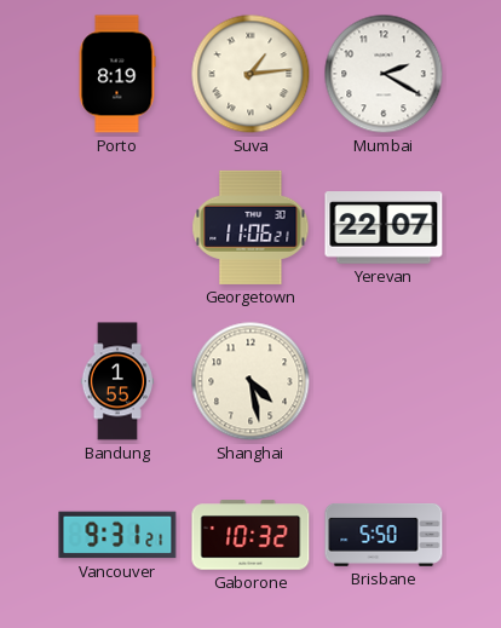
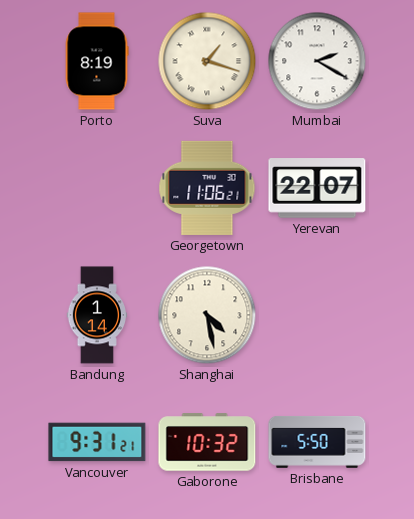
Suva: 1:14 -> 1:18 (207, 61)
Bandung: 1:55 -> 1:14 (97, 315)
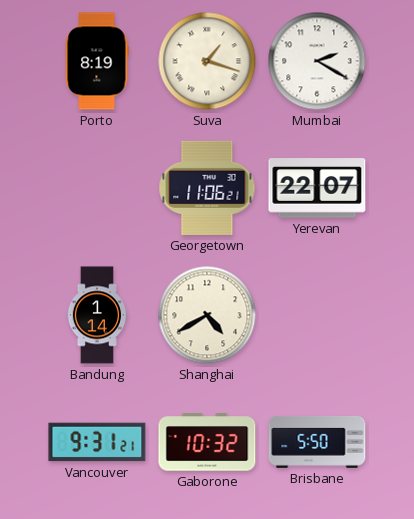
Shanghai: 4:28 -> 4:40 (207, 315)
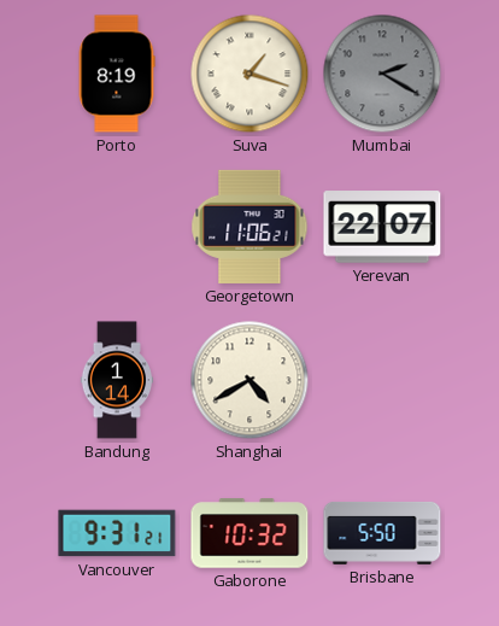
Mumbai dial: white -> grey (382, 74)
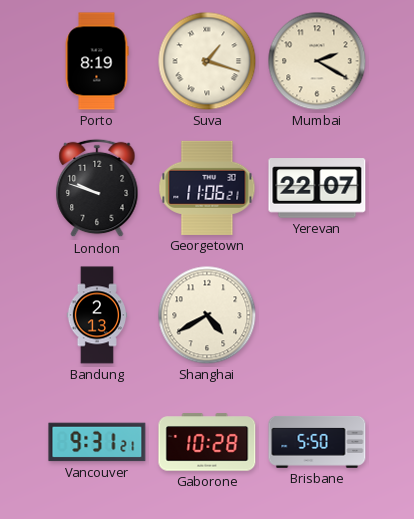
Mumbai dial: grey -> cream (317, 61)
London: none -> 9:48 (97, 188)
Bandung: 1:14 -> 2:13 (97, 315)
Gaborone: 10:32 -> 10:28 (207, 442)
